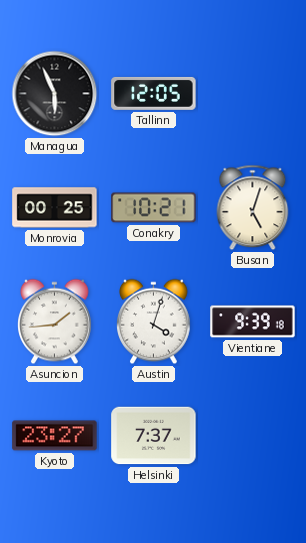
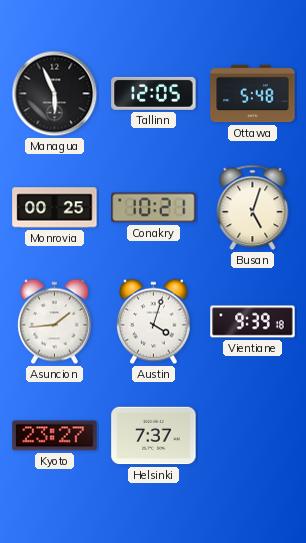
Ottawa: none -> 5:48 (253, 94)
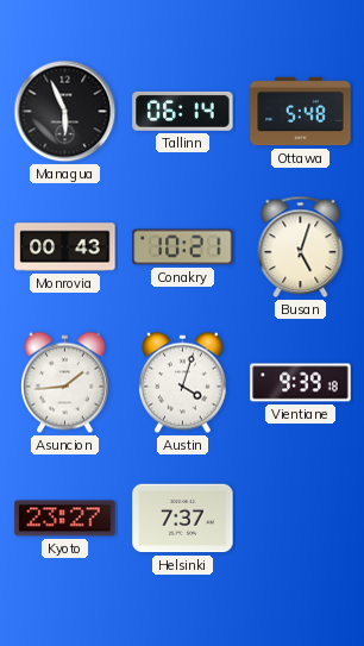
Tallinn: 12:05 -> 06:14 (183, 111)
Monrovia: 00:25 -> 00:43 (65, 247)
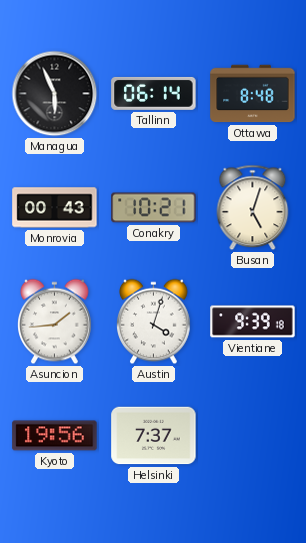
Ottawa: 5:48 -> 8:48 (253, 94)
Kyoto: 23:27 -> 19:56 (55, 436)
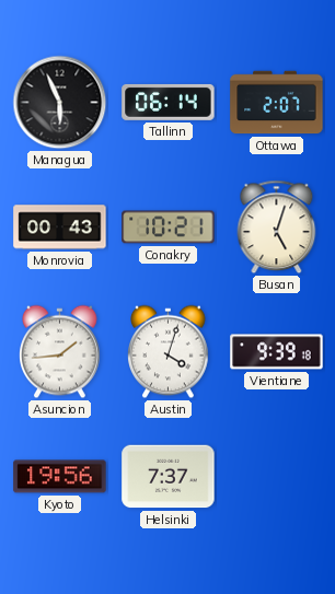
Ottawa: 8:48 -> 2:07 (277, 103)
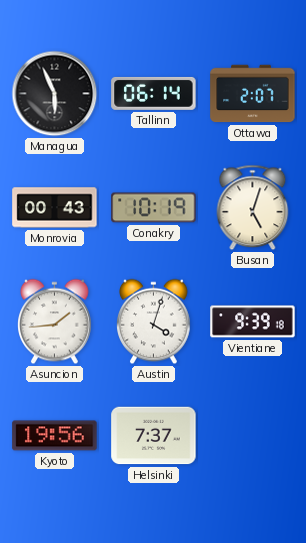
Conakry: 10:21 -> 10:19 (154, 208)
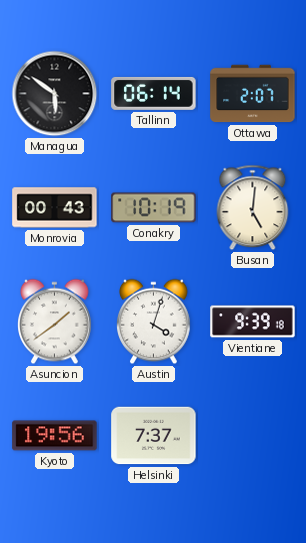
Managua: 5:56 -> 5:51 (55, 94)
Busan: 5:03 -> 5:01 (253, 208)
Asuncion: 1:44 -> 1:39 (55, 322)
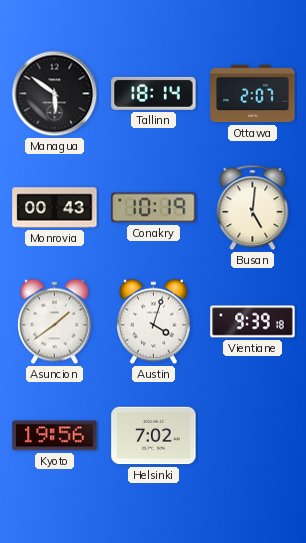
Tallinn: 06:14 -> 18:14 (154, 93)
Helsinki: 7:37 -> 7:02 (154, 436)
